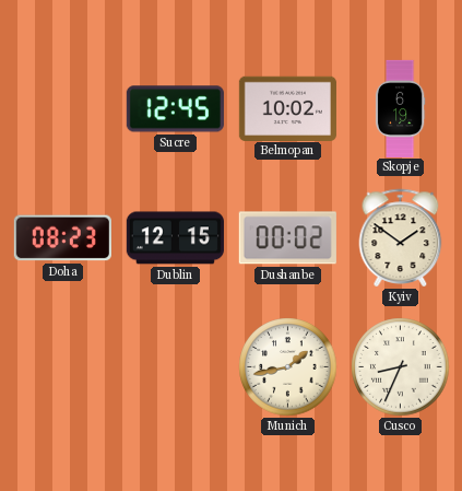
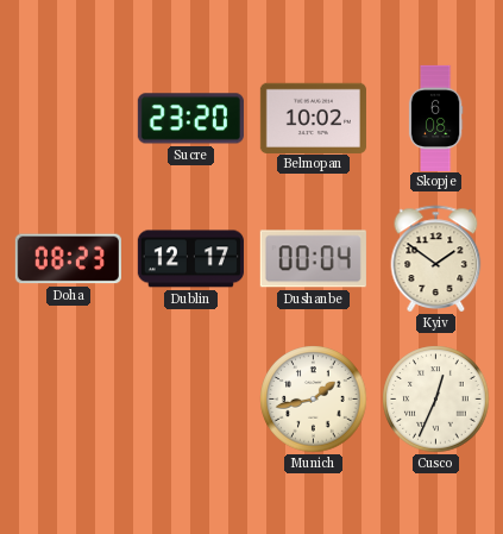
Sucre: 12:45 -> 23:20 (190, 119)
Skopje: 6:19 -> 6:08 (435, 118)
Dublin: 12:15 -> 12:17 (190, 259)
Dushanbe: 00:02 -> 00:04 (313, 259)
Cusco: 8:34 -> 12:34 (436, 400)
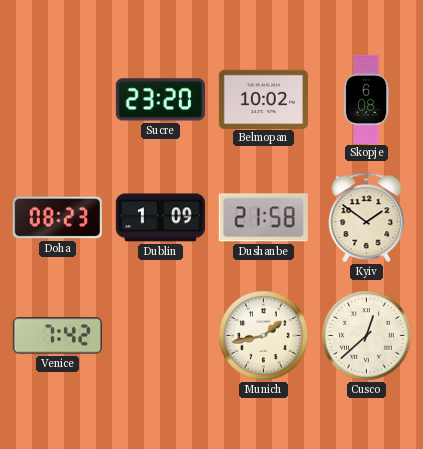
Dublin: 12:17 -> 1:09 (160, 218)
Dushanbe: 00:04 -> 21:58 (263, 218)
Venice: none -> 7:42 (57, 336)
Cusco: 12:34 -> 12:38 (367, 336)
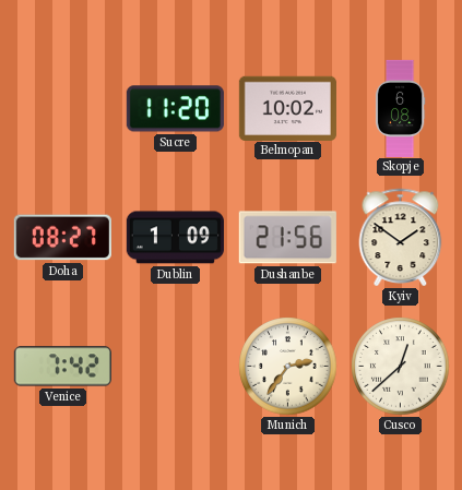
Sucre: 23:20 -> 11:20 (175, 109)
Doha: 08:23 -> 08:27 (62, 238)
Dushanbe: 21:58 -> 21:56 (287, 238)
Munich: 1:43 -> 2:36 (288, 367)
